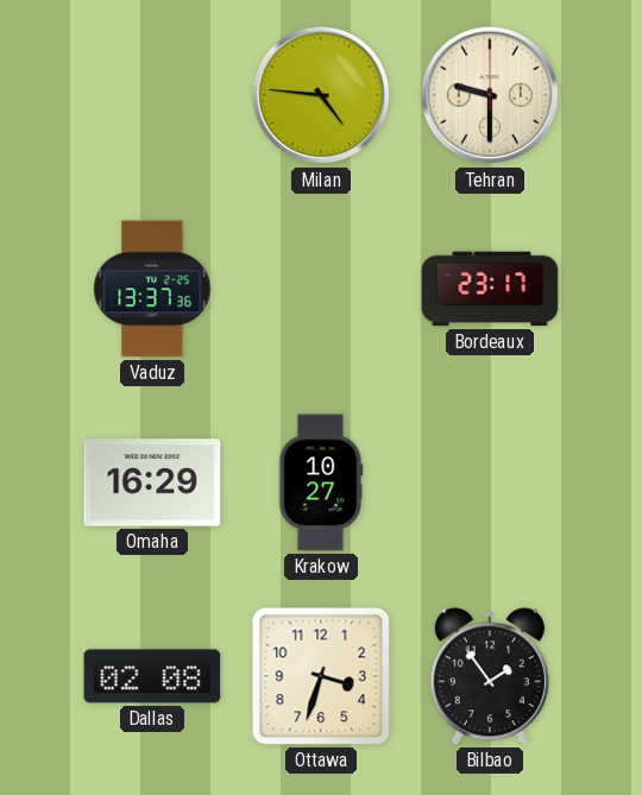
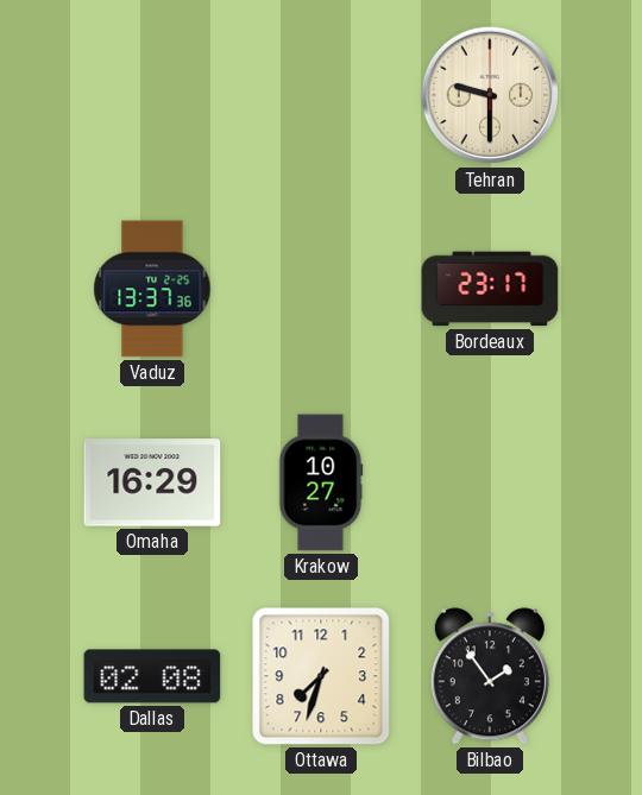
Milan: 4:46 -> none (321, 95)
Ottawa: 3:33 -> 7:33 (321, 676)
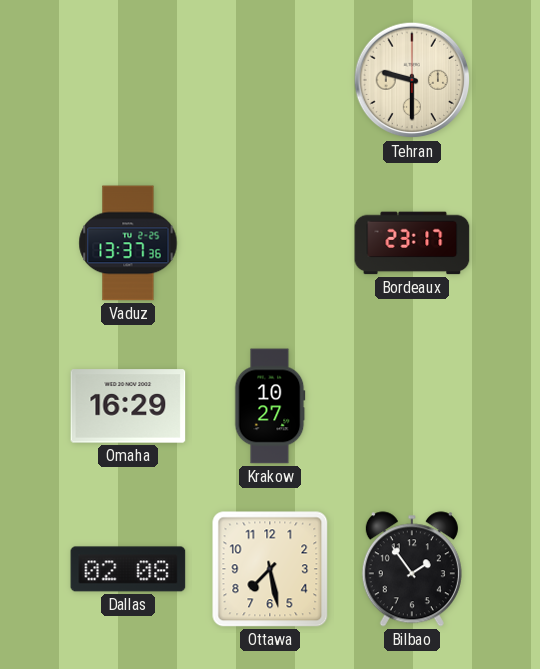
Ottawa: 7:33 -> 7:28 (270, 569)
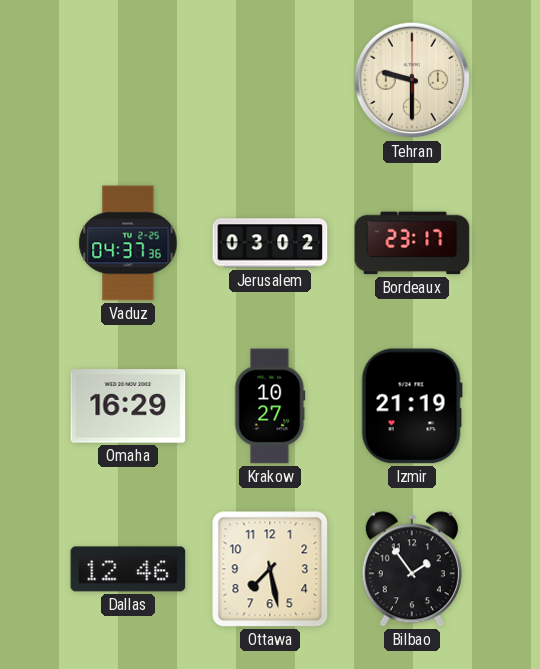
Vaduz: 13:37 -> 04:37 (128, 243)
Jerusalem: none -> 03:02 (270, 243)
Izmir: none -> 21:19 (412, 406)
Dallas: 02:08 -> 12:46 (128, 569)
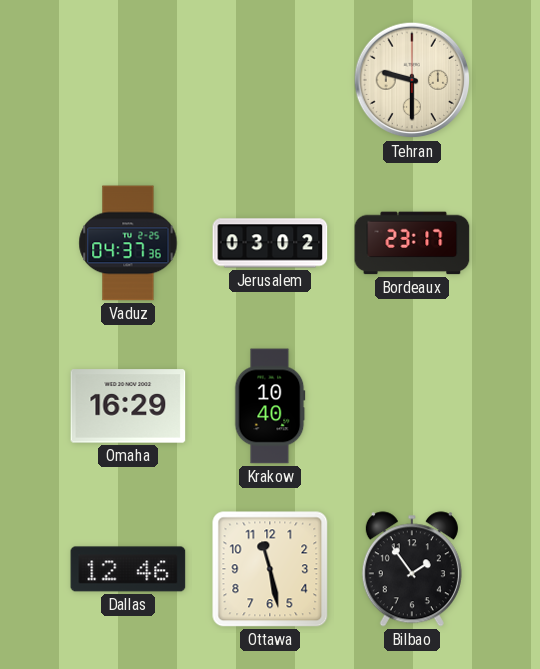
Krakow: 10:27 -> 10:40 (270, 406)
Izmir: 21:19 -> none (412, 406)
Ottawa: 7:28 -> 11:28 (270, 569)
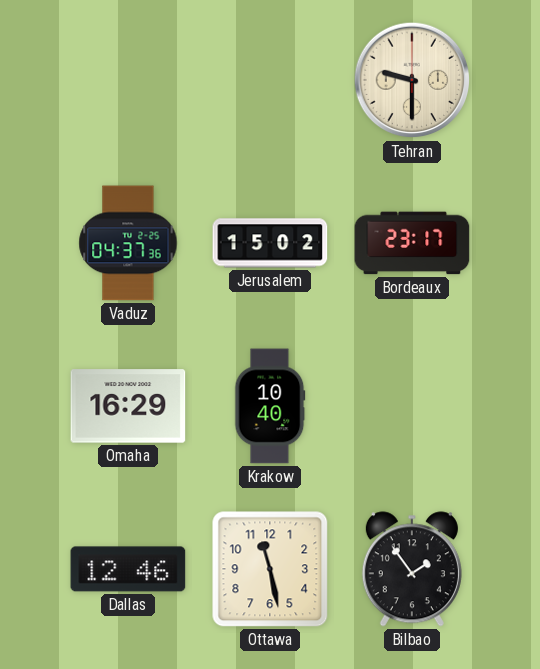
Jerusalem: 03:02 -> 15:02 (270, 243)
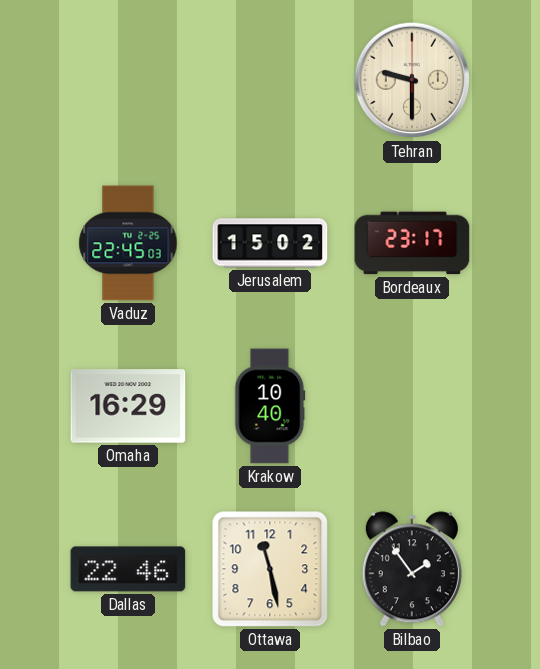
Vaduz: 04:37 -> 22:45 (128, 243)
Dallas: 12:46 -> 22:46 (128, 569)
